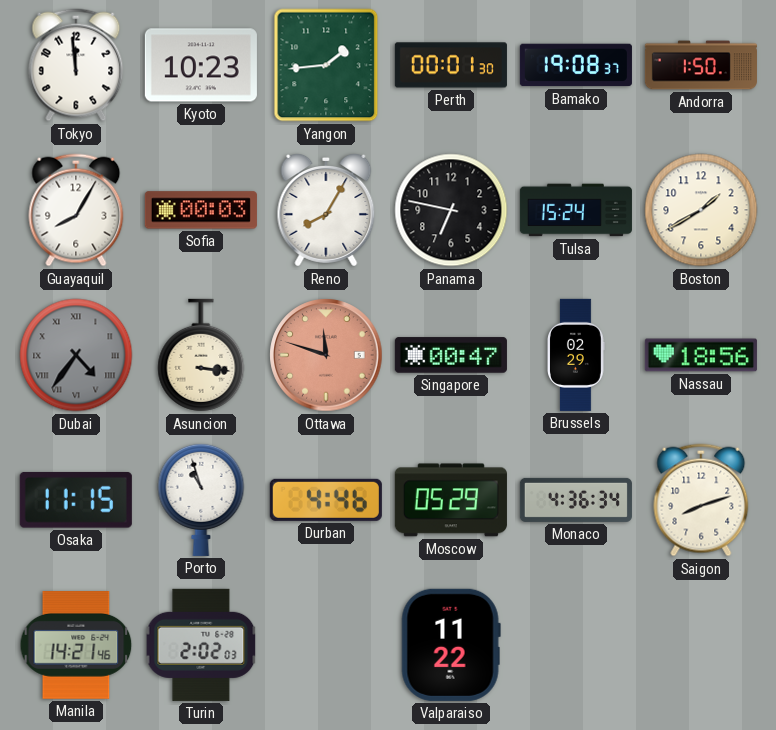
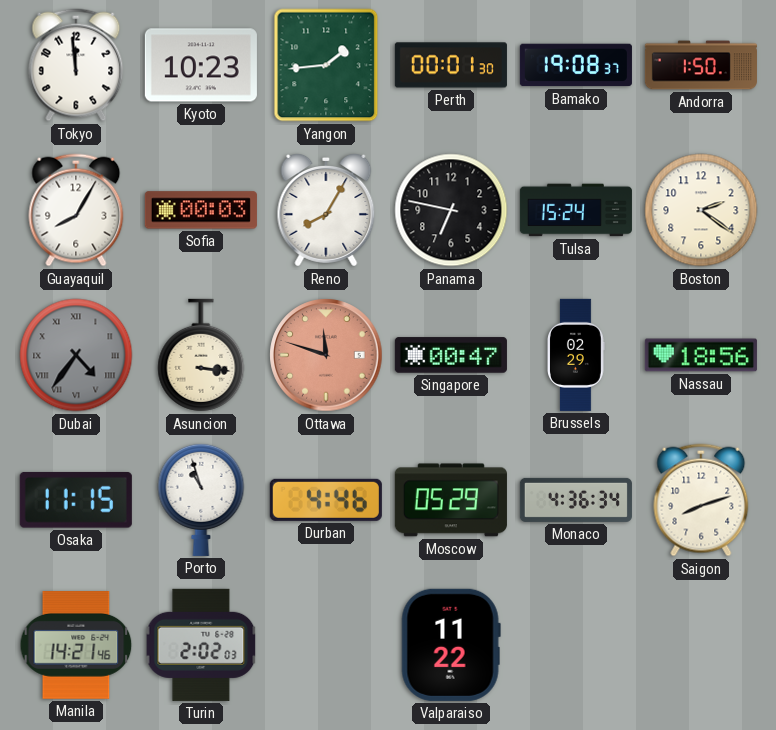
Boston: 1:40 -> 2:21 (701, 210)
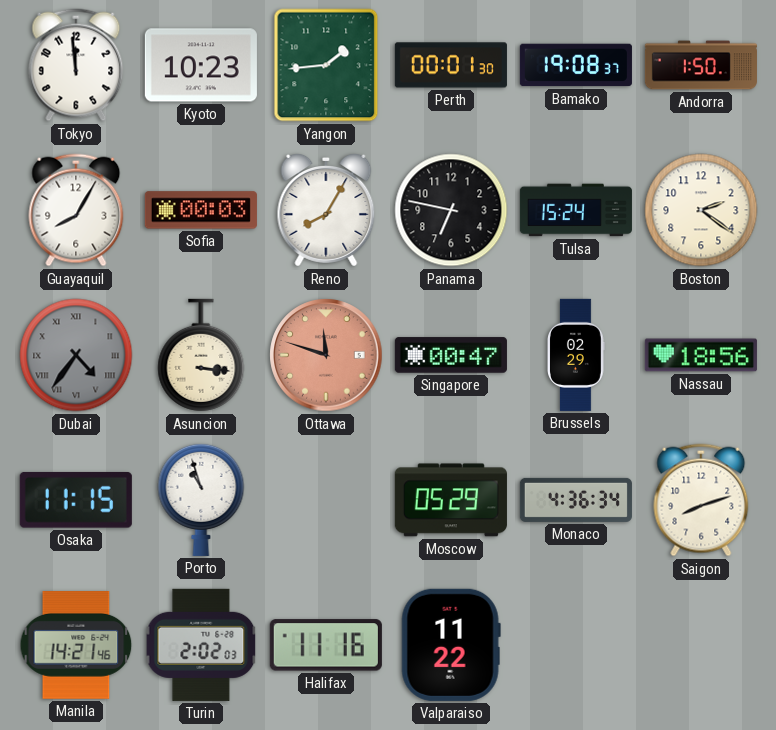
Durban: 4:46 -> none (326, 500)
Halifax: none -> 11:16 (326, 645)
